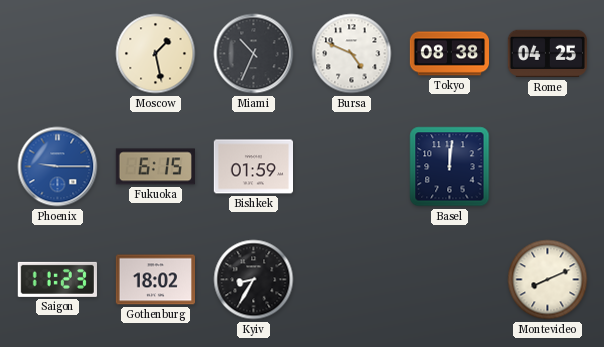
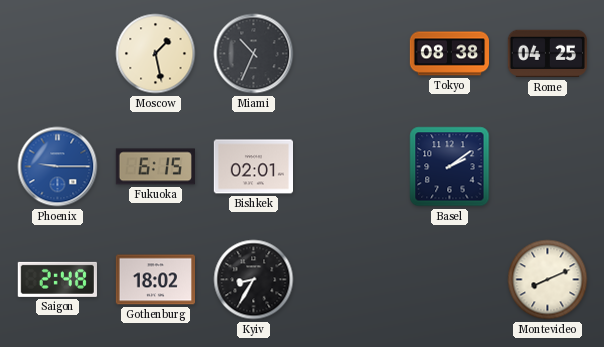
Bursa: 4:49 -> none (352, 54)
Bishkek: 01:59 -> 02:01 (253, 167)
Basel: 12:01 -> 2:09 (450, 167)
Saigon: 11:23 -> 2:48 (57, 279)
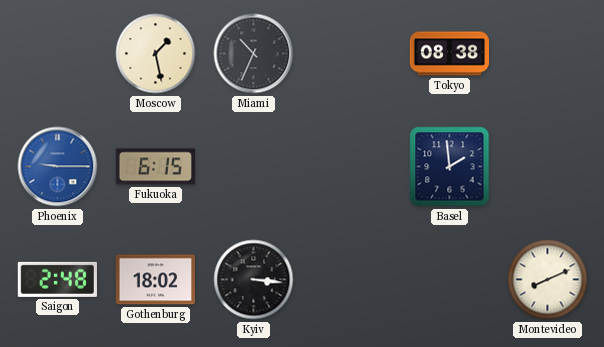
Rome: 04:25 -> none (547, 54)
Bishkek: 02:01 -> none (253, 167)
Basel: 2:09 -> 1:59 (450, 167)
Kyiv: 8:35 -> 3:16 (254, 280)
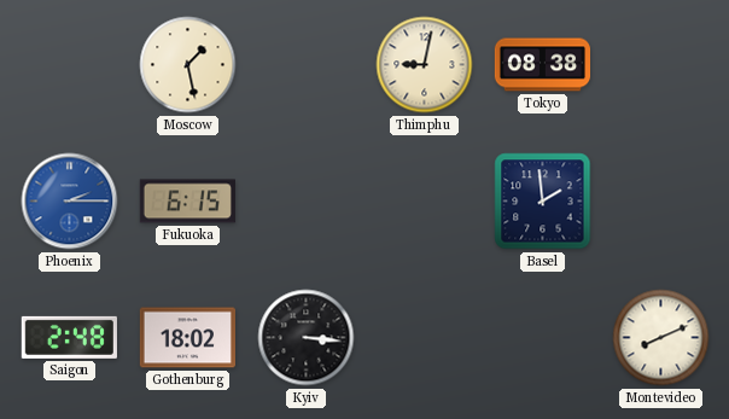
Miami: 10:34 -> none (254, 54)
Thimphu: none -> 9:02 (425, 65)
Phoenix: 9:15 -> 2:15 (70, 202)
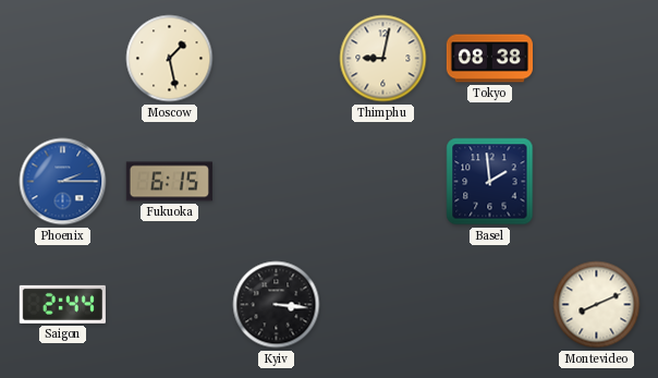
Saigon: 2:48 -> 2:44 (62, 304)
Gothenburg: 18:02 -> none (187, 338)
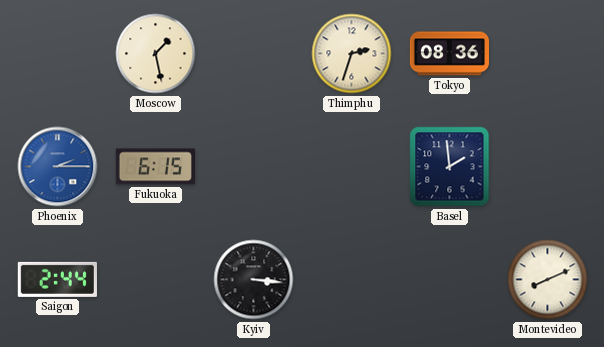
Thimphu: 9:02 -> 2:33 (352, 54)
Tokyo: 08:38 -> 08:36 (450, 54)
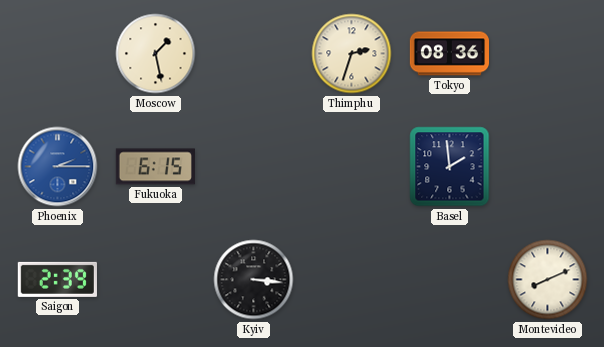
Saigon: 2:44 -> 2:39 (57, 279)
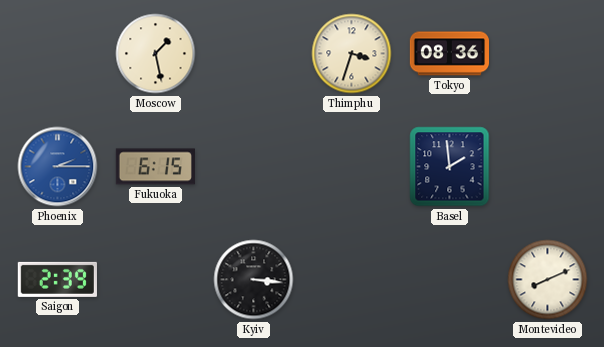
Thimphu: 2:33 -> 3:33 (352, 54)
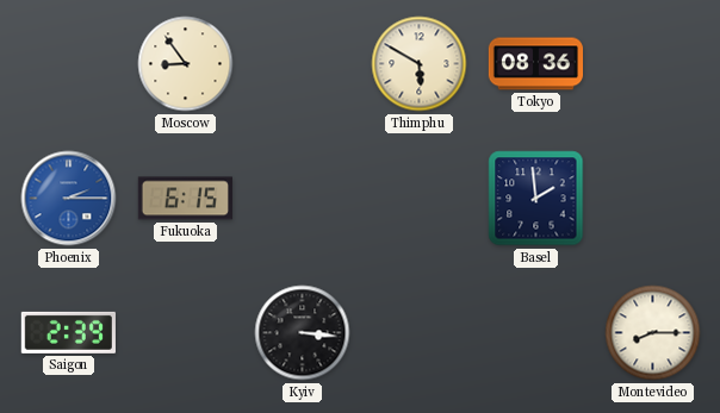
Moscow: 1:28 -> 8:54 (186, 64)
Thimphu: 3:33 -> 5:50 (420, 64)
Montevideo: 8:11 -> 8:15 (653, 333)
